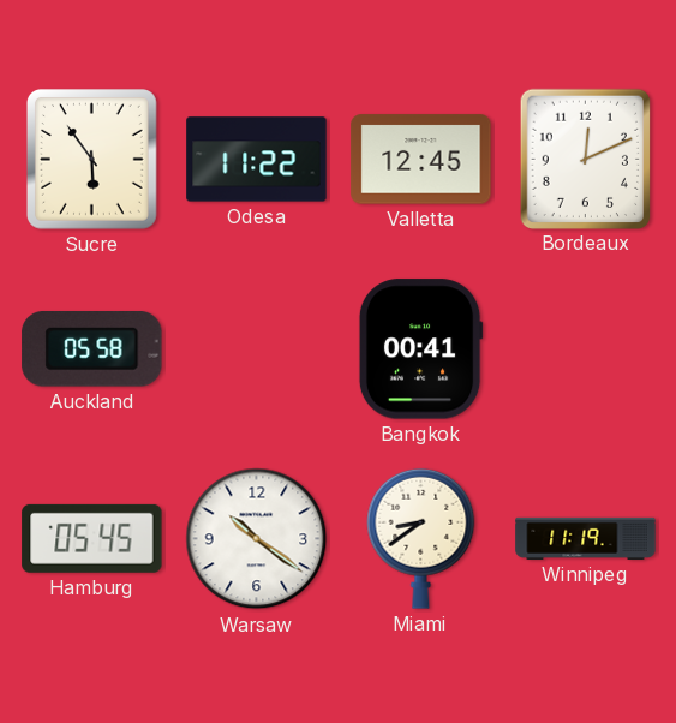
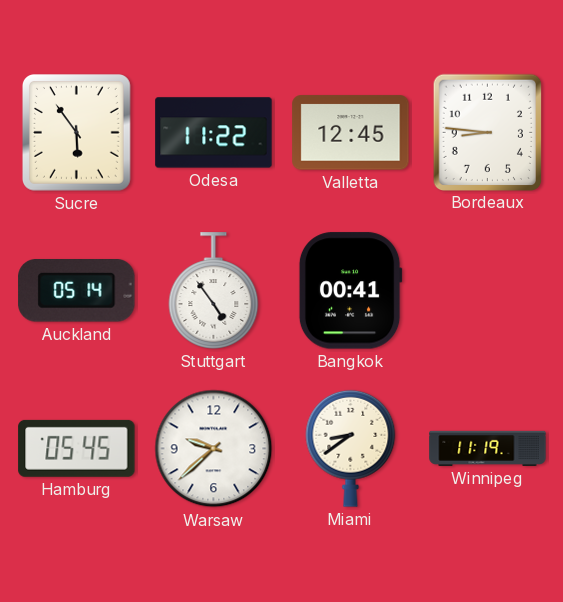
Bordeaux: 12:11 -> 8:46 (487, 132)
Auckland: 05:58 -> 05:14 (77, 291)
Stuttgart: none -> 4:54 (214, 291)
Warsaw: 10:21 -> 9:38 (214, 449)
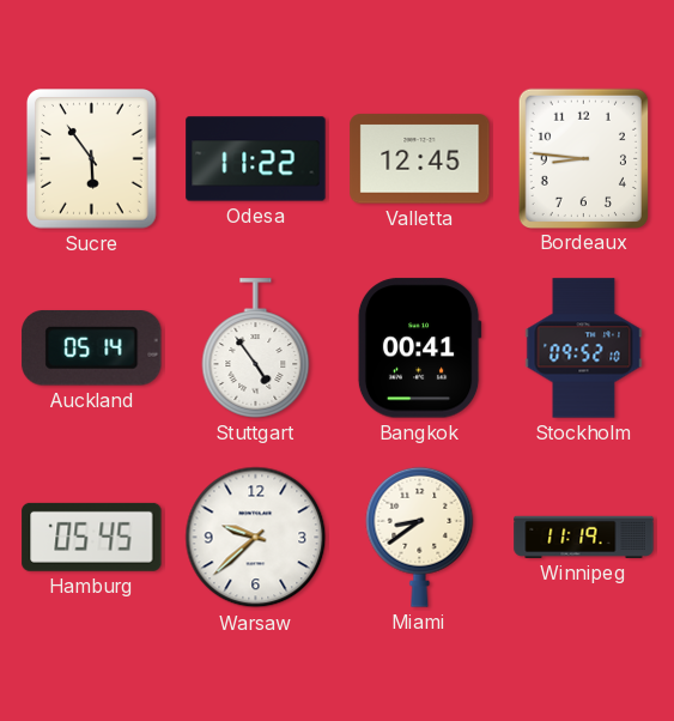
Stockholm: none -> 09:52 (584, 349)
